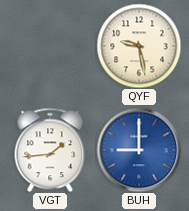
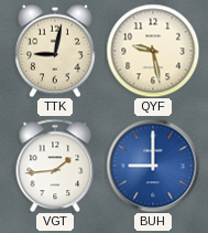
TTK: none -> 9:02 (56, 51)
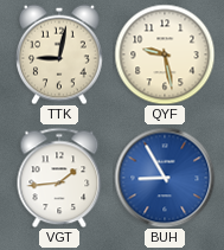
BUH: 9:00 -> 8:55 (165, 178)
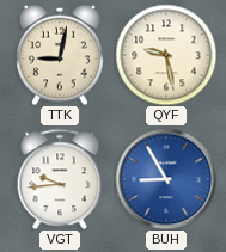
VGT: 1:44 -> 9:44 (60, 179)
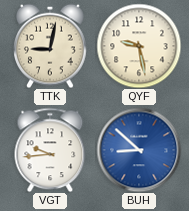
BUH: 8:55 -> 8:52 (139, 150)
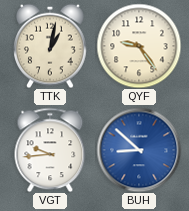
TTK: 9:02 -> 1:02 (51, 46)
QYF: 9:28 -> 9:24 (139, 46)
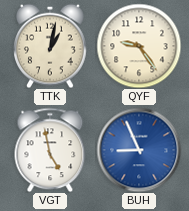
VGT: 9:44 -> 4:58 (50, 150)
BUH: 8:52 -> 8:56 (139, 150)
